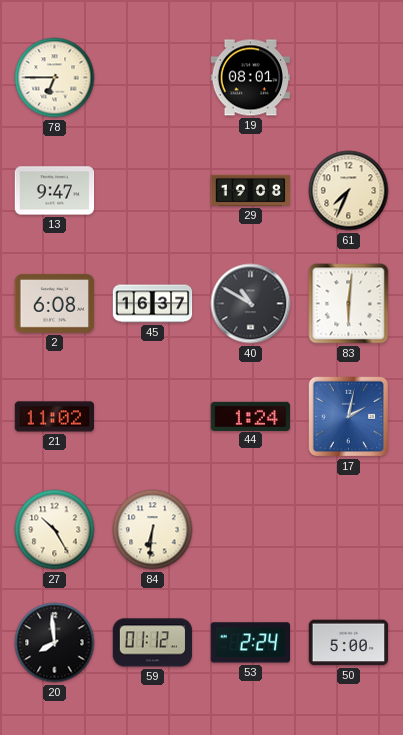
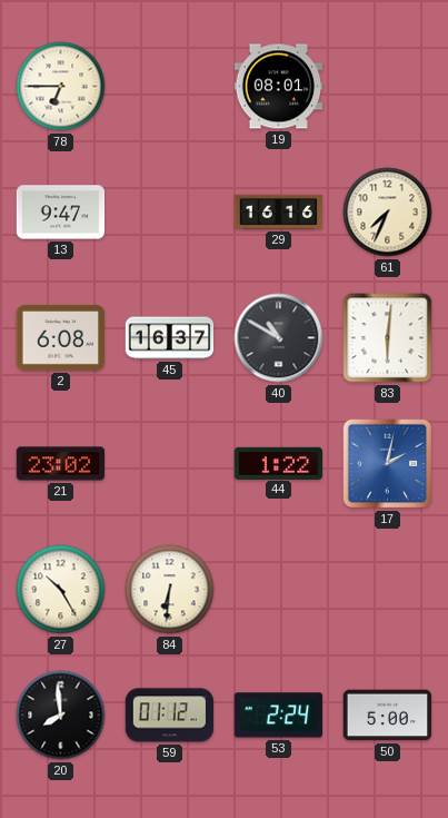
29: 19:08 -> 16:16 (279, 211)
21: 11:02 -> 23:02 (61, 464)
44: 1:24 -> 1:22 (279, 463)
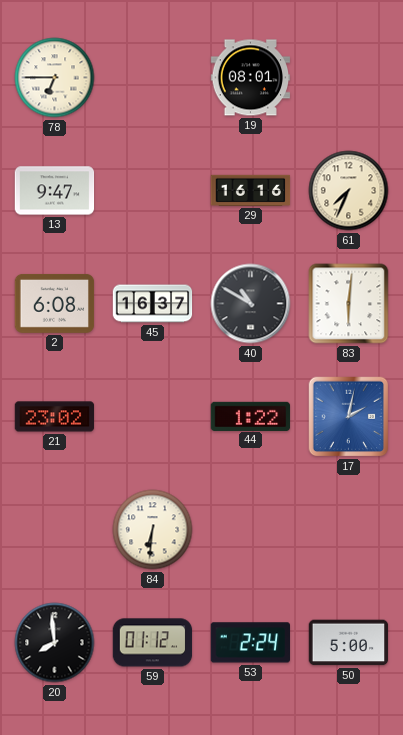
27: 10:25 -> none (61, 590)
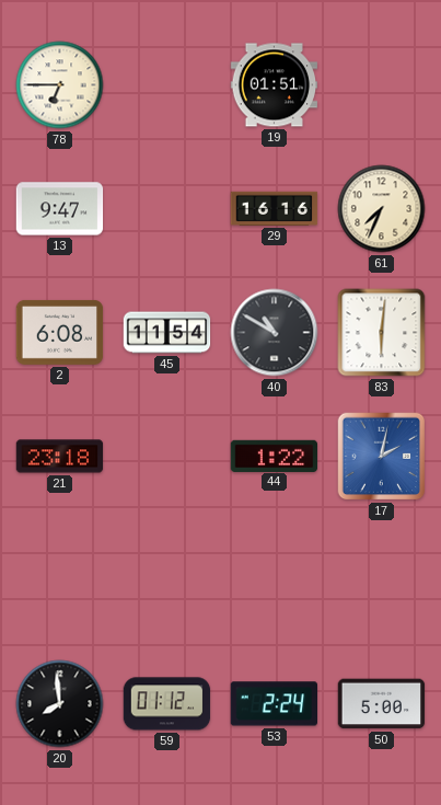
19: 08:01 -> 01:51 (275, 85)
45: 16:37 -> 11:54 (167, 333)
21: 23:02 -> 23:18 (60, 457)
84: 6:31 -> none (153, 530)
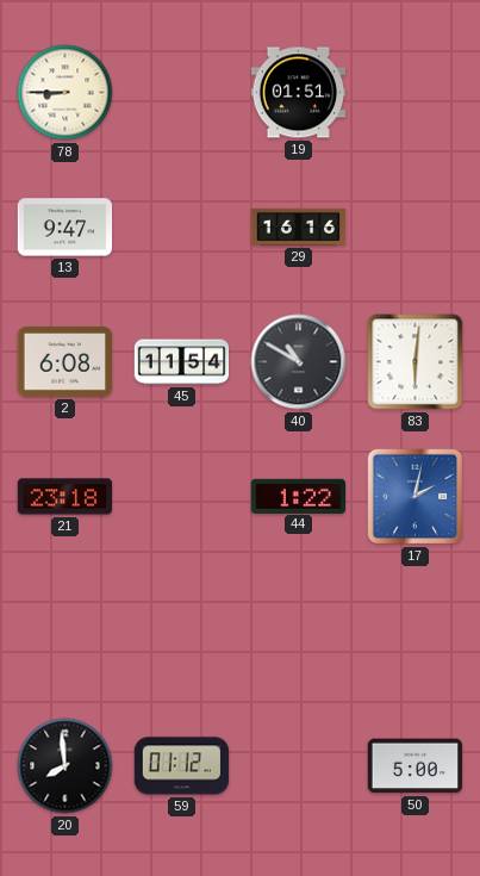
78: 6:45 -> 8:45 (66, 93)
61: 7:34 -> none (382, 209)
53: 2:24 -> none (274, 704)
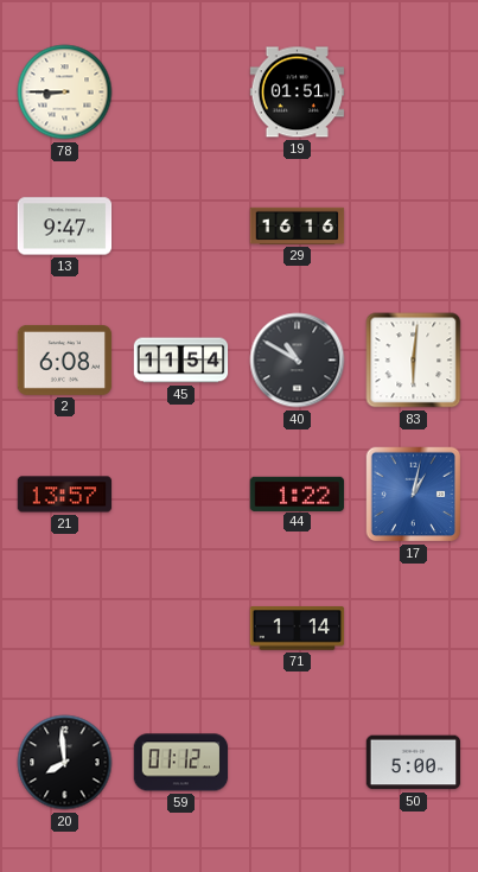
21: 23:18 -> 13:57 (65, 495)
17: 2:02 -> 1:02 (414, 495)
71: none -> 1:14 (298, 629)
